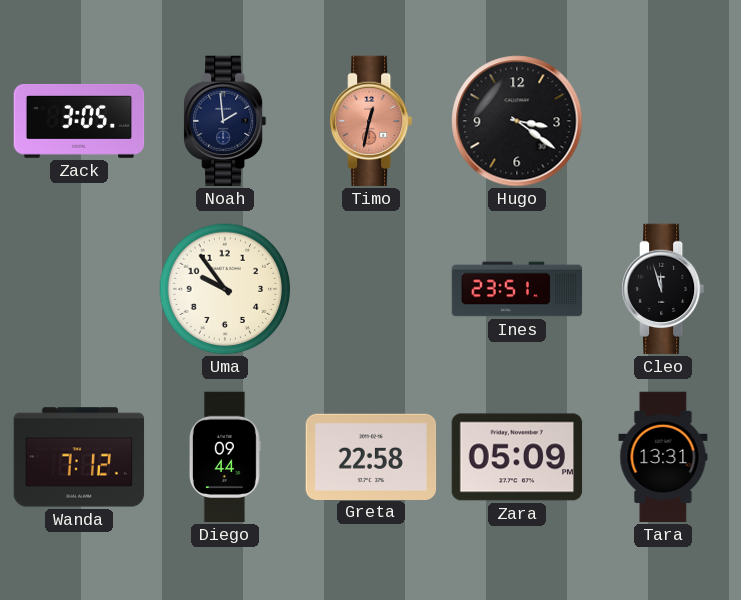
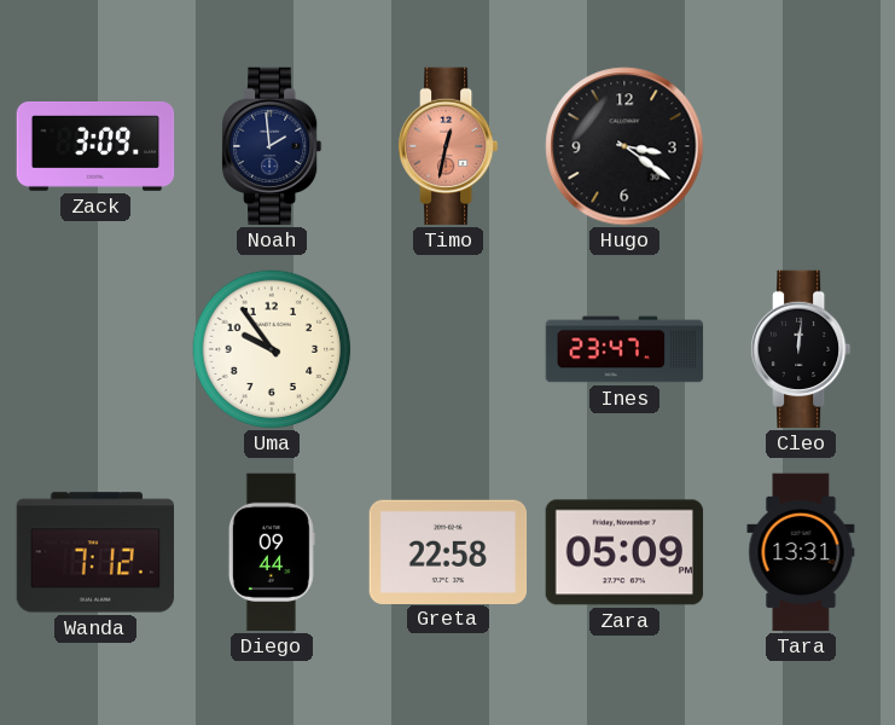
Zack: 3:05 -> 3:09 (95, 146)
Ines: 23:51 -> 23:47 (624, 349)
Cleo: 11:57 -> 12:01 (802, 349)
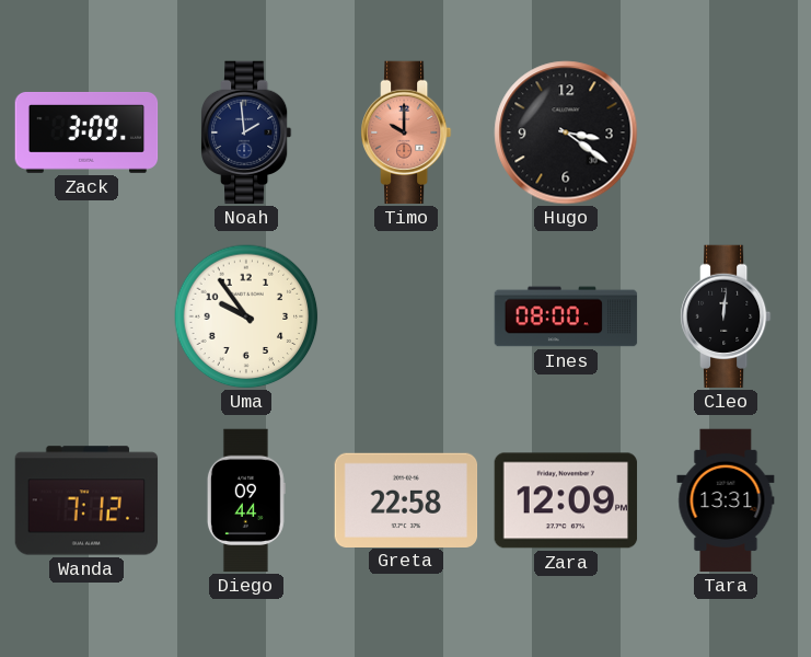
Timo: 12:32 -> 10:00 (407, 132)
Ines: 23:47 -> 08:00 (566, 316)
Zara: 05:09 -> 12:09 (566, 500)
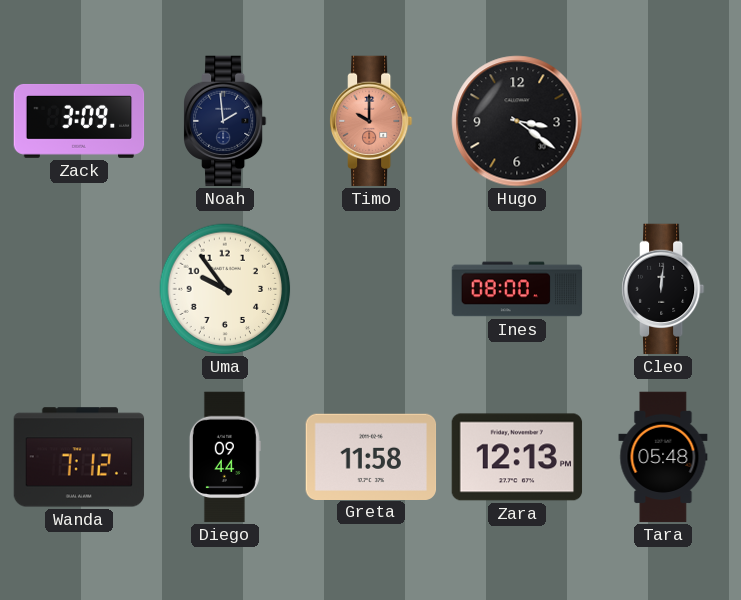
Greta: 22:58 -> 11:58 (371, 456)
Zara: 12:09 -> 12:13 (517, 457)
Tara: 13:31 -> 05:48 (663, 457)
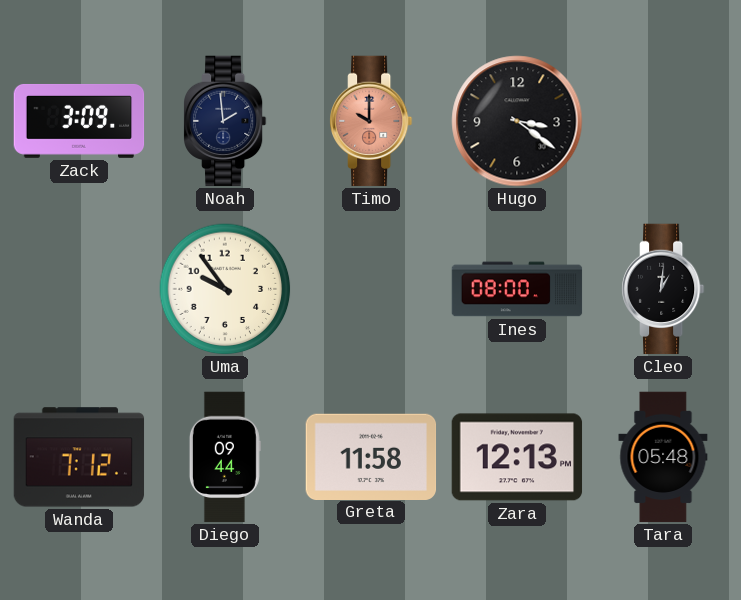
Cleo: 12:01 -> 1:01 (664, 289)
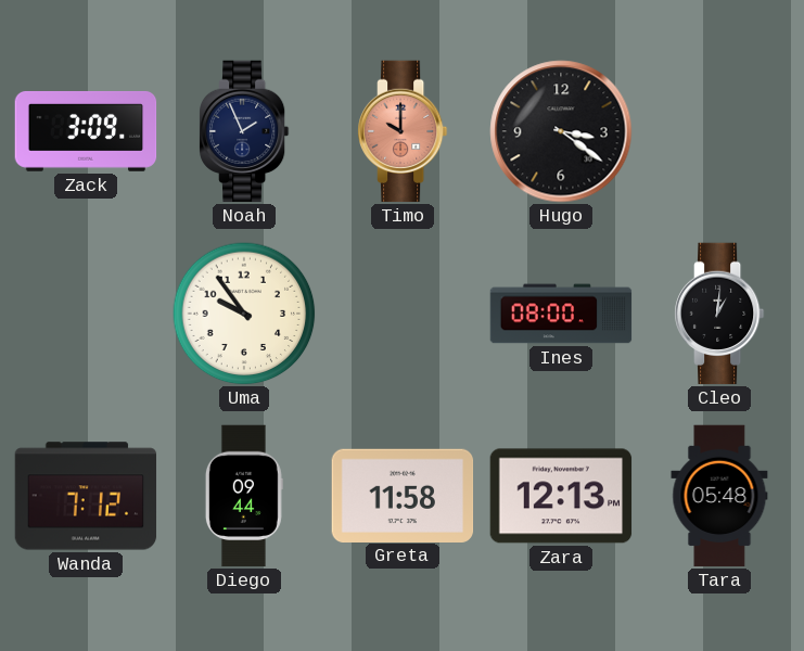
Noah: 1:59 -> 1:56 (245, 131)
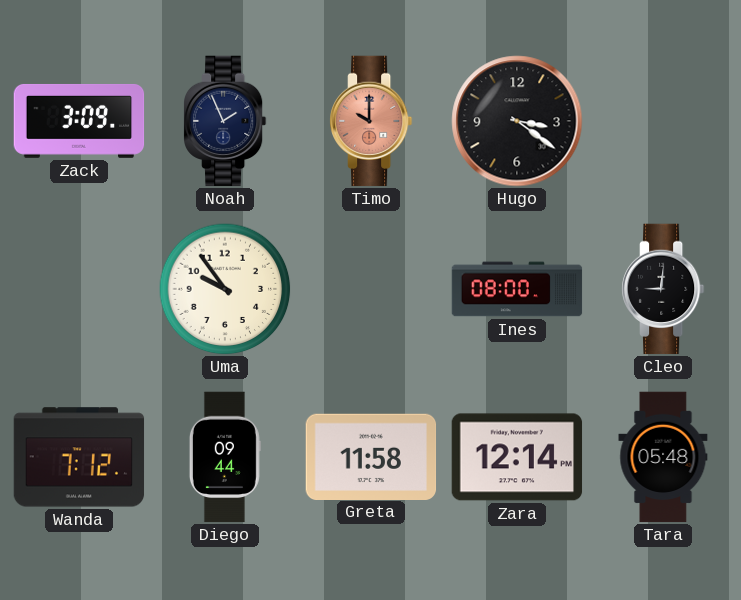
Cleo: 1:01 -> 9:01 (664, 289)
Zara: 12:13 -> 12:14 (517, 457)
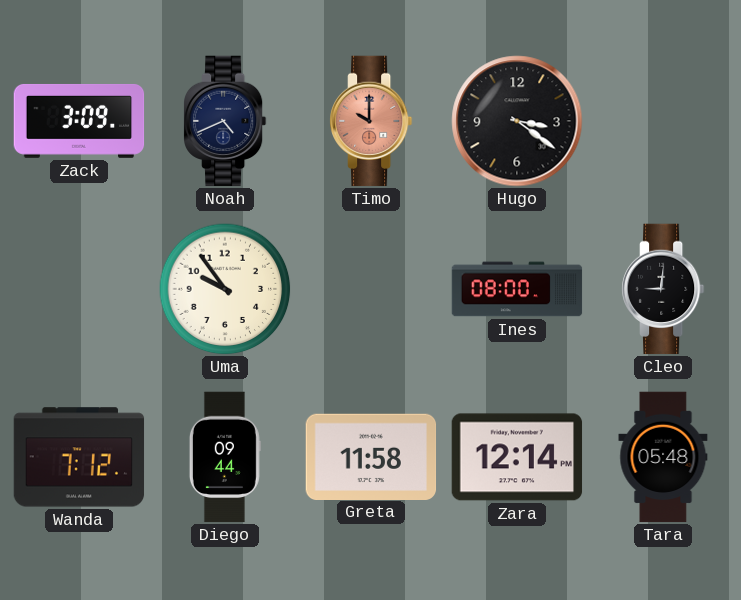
Noah: 1:56 -> 4:41 (226, 121)
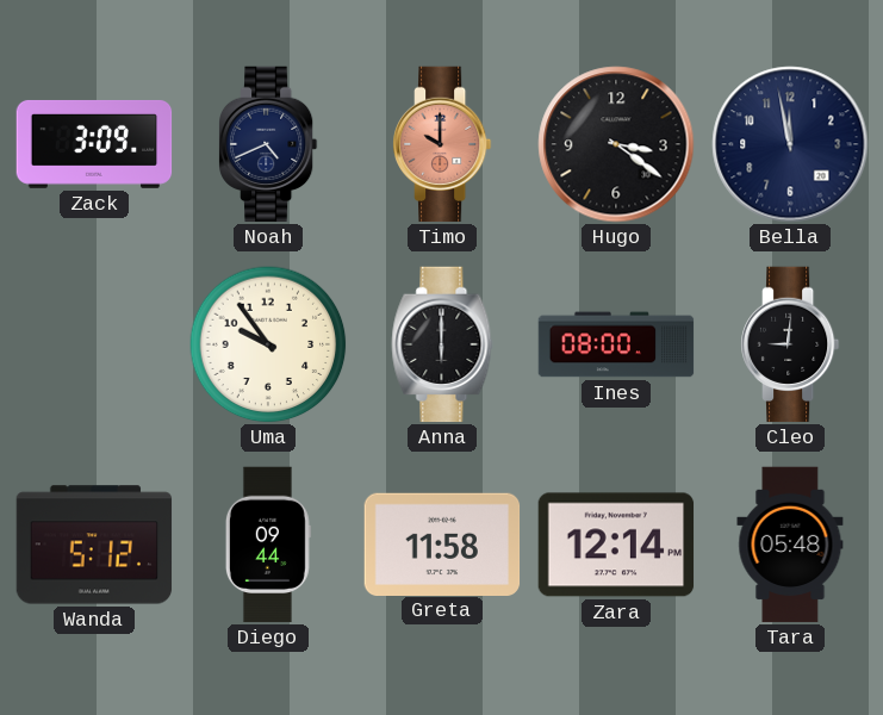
Bella: none -> 11:58 (790, 144)
Anna: none -> 6:00 (442, 344)
Wanda: 7:12 -> 5:12 (94, 545)
